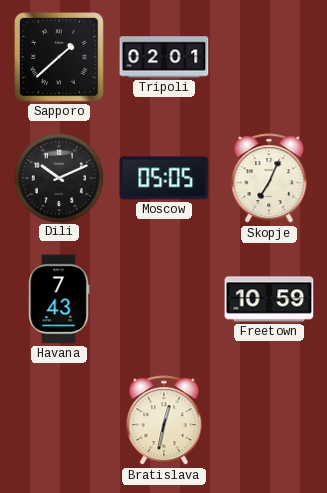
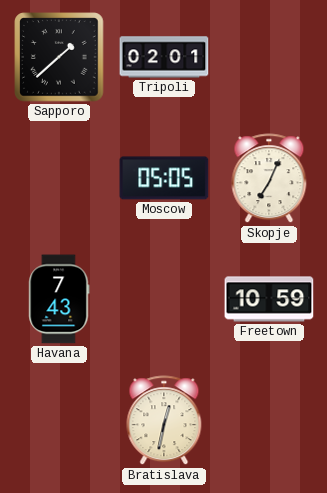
Dili: 10:11 -> none (58, 177)
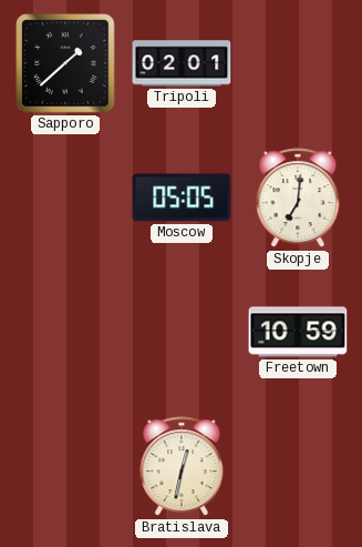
Skopje: 7:04 -> 7:01 (298, 199)
Havana: 7:43 -> none (59, 299)
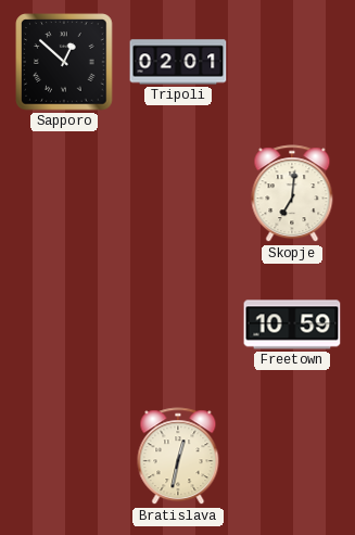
Sapporo: 1:38 -> 12:52 (64, 62)
Moscow: 05:05 -> none (182, 197)
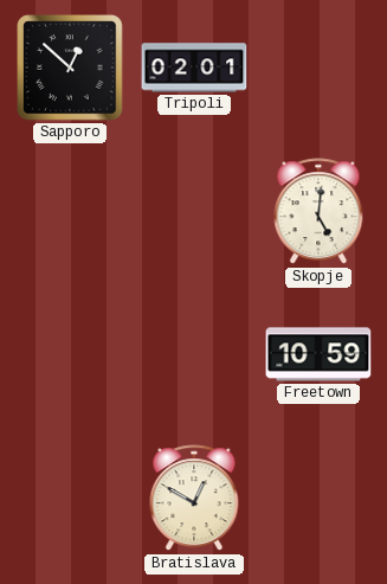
Skopje: 7:01 -> 5:01 (318, 212)
Bratislava: 12:32 -> 12:50 (194, 499)
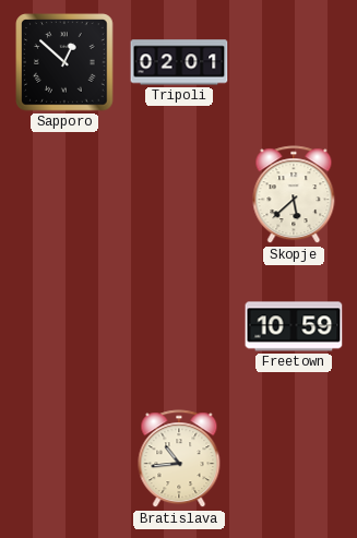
Skopje: 5:01 -> 5:38 (294, 195)
Bratislava: 12:50 -> 10:44 (179, 459)
